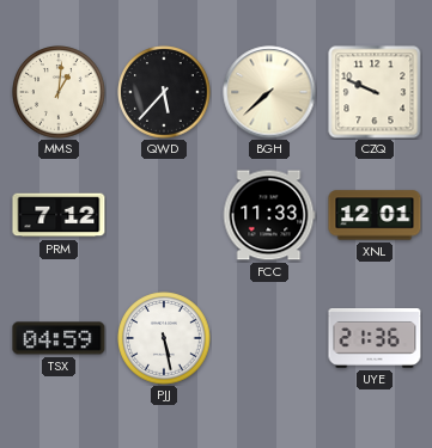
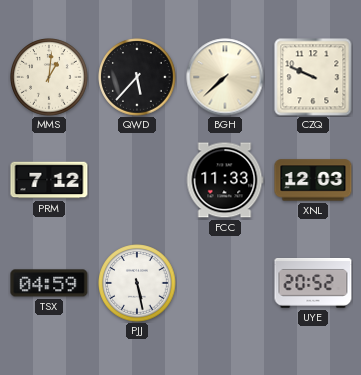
XNL: 12:01 -> 12:03 (313, 180)
UYE: 21:36 -> 20:52 (313, 284)
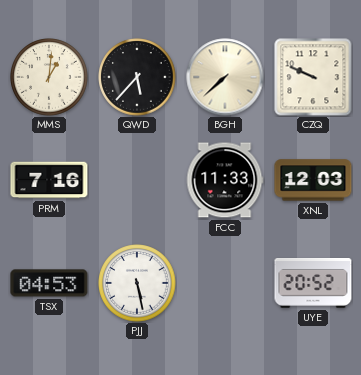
PRM: 7:12 -> 7:16 (49, 180)
TSX: 04:59 -> 04:53 (49, 283)
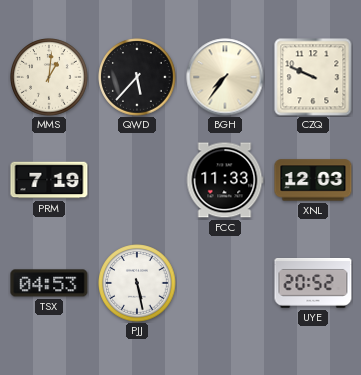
BGH: 7:38 -> 7:36 (225, 77)
PRM: 7:16 -> 7:19 (49, 180)
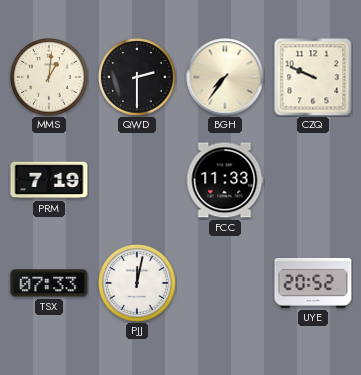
QWD: 5:37 -> 2:30 (137, 77)
XNL: 12:03 -> none (313, 180)
TSX: 04:53 -> 07:33 (49, 283)
PJJ: 5:28 -> 12:02 (137, 283)
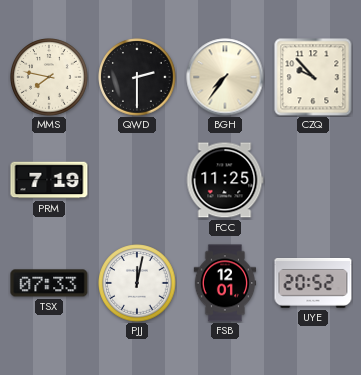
MMS: 1:01 -> 7:47 (49, 77)
CZQ: 9:49 -> 9:53 (313, 77)
FCC: 11:33 -> 11:25 (225, 180)
FSB: none -> 12:01 (225, 283)
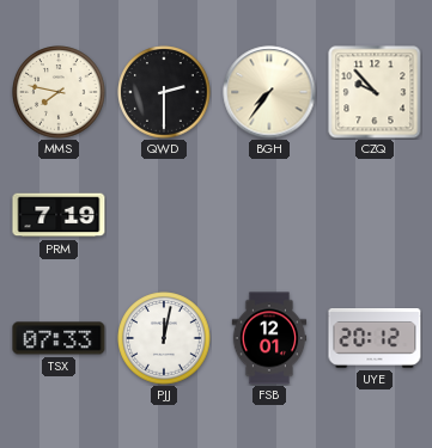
FCC: 11:25 -> none (225, 180)
UYE: 20:52 -> 20:12 (375, 339)
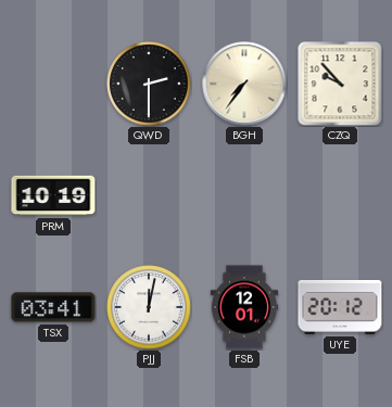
MMS: 7:47 -> none (59, 92)
PRM: 7:19 -> 10:19 (53, 195)
TSX: 07:33 -> 03:41 (53, 307)
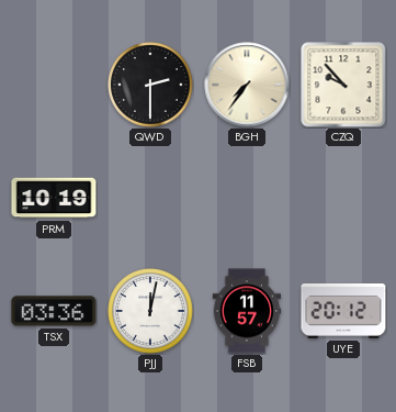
TSX: 03:41 -> 03:36 (54, 311)
FSB: 12:01 -> 11:57 (247, 311)
